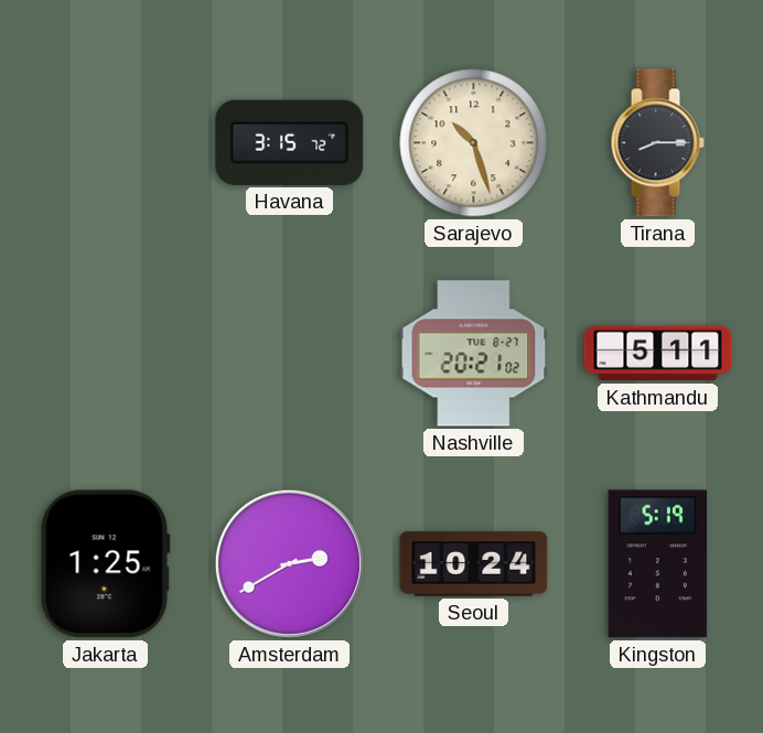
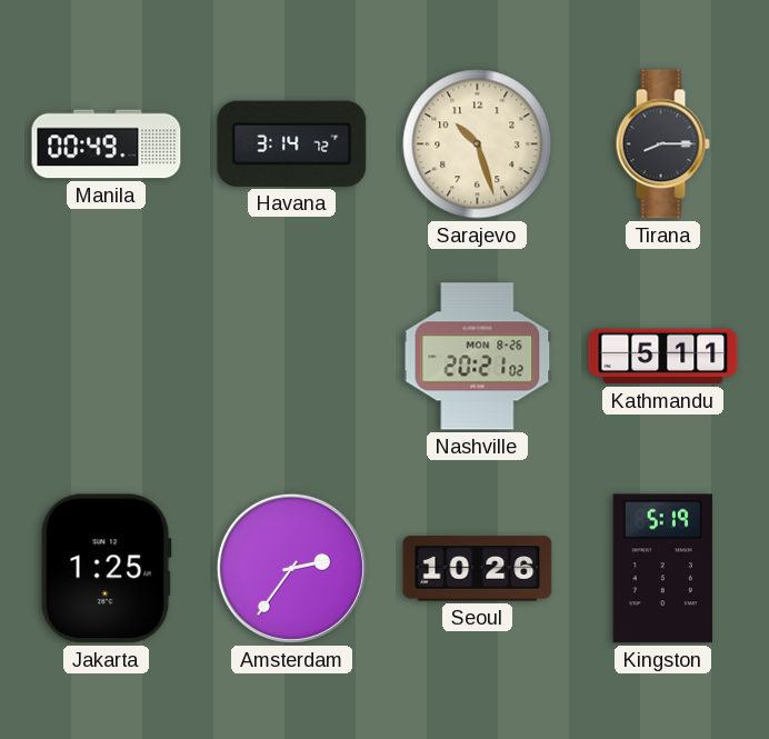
Manila: none -> 00:49 (107, 144)
Havana: 3:15 -> 3:14 (292, 143)
Nashville date: TUE 8-27 -> MON 8-26 (478, 357)
Amsterdam: 2:40 -> 2:36 (291, 568)
Seoul: 10:24 -> 10:26 (478, 569)
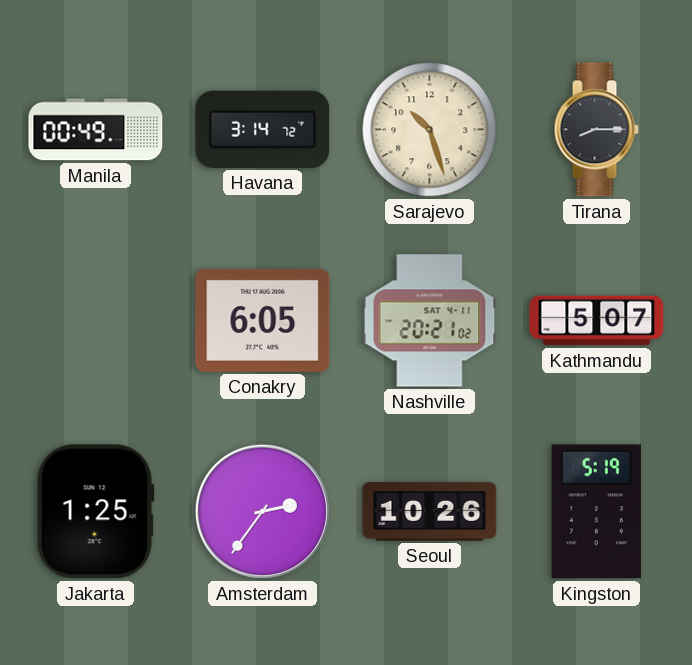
Conakry: none -> 6:05 (263, 320)
Nashville date: MON 8-26 -> SAT 4-11 (430, 321)
Kathmandu: 5:11 -> 5:07 (597, 321)
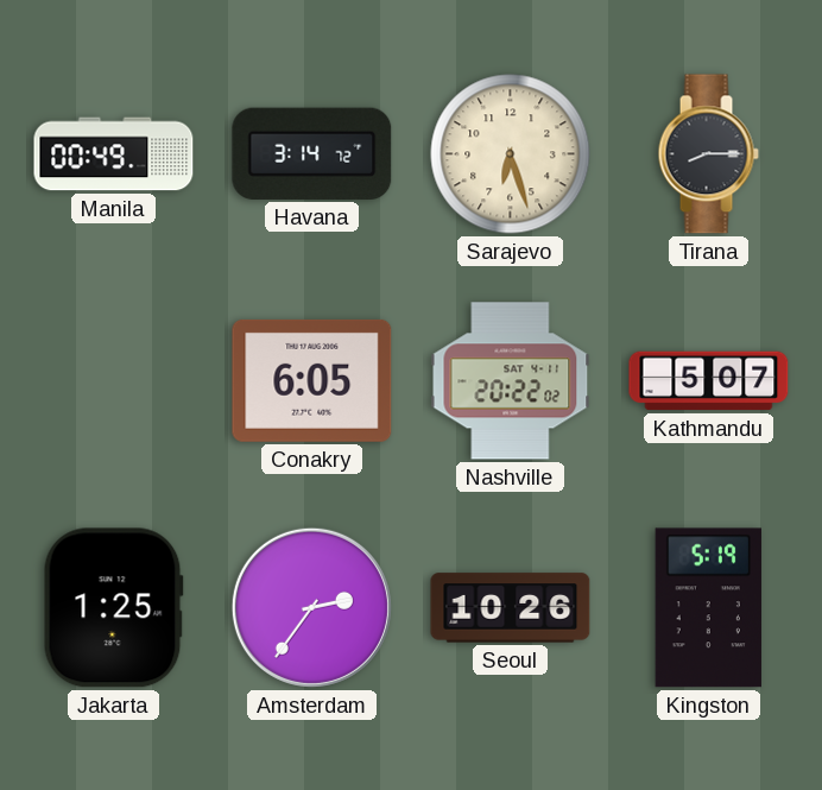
Sarajevo: 10:27 -> 6:27 (511, 154)
Nashville: 20:21 -> 20:22 (511, 381)
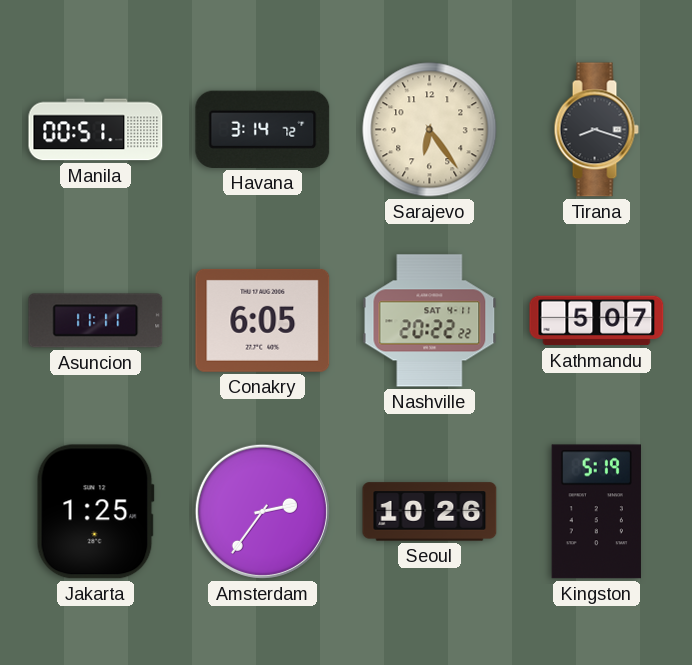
Manila: 00:49 -> 00:51 (96, 130)
Sarajevo: 6:27 -> 6:24 (430, 130)
Tirana: 8:15 -> 8:18 (596, 130)
Asuncion: none -> 11:11 (96, 321)
Nashville: 20:22:02 -> 20:22:22 (430, 321)
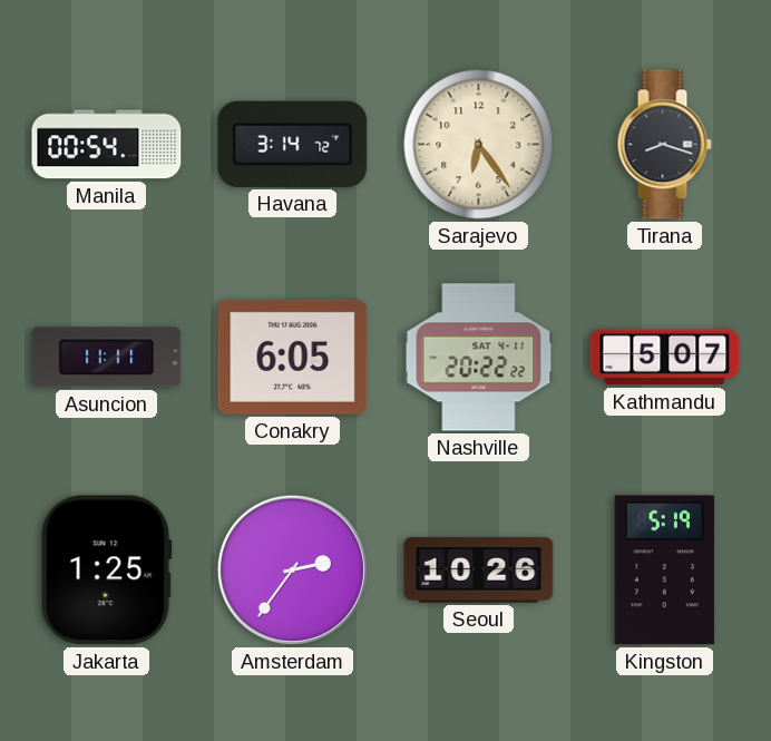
Manila: 00:51 -> 00:54 (107, 145)
